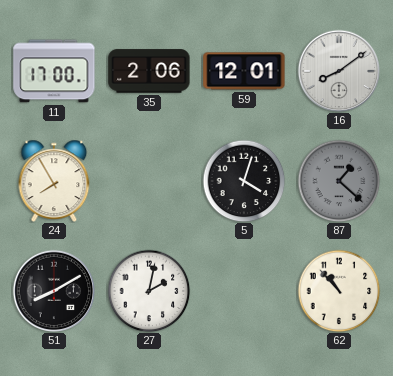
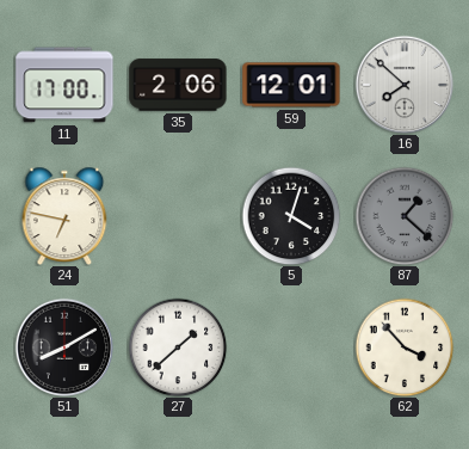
16: 8:09 -> 7:52 (405, 85)
24: 7:55 -> 6:47 (64, 216)
27: 2:02 -> 1:38 (178, 347)
62: 10:53 -> 3:53 (405, 347)
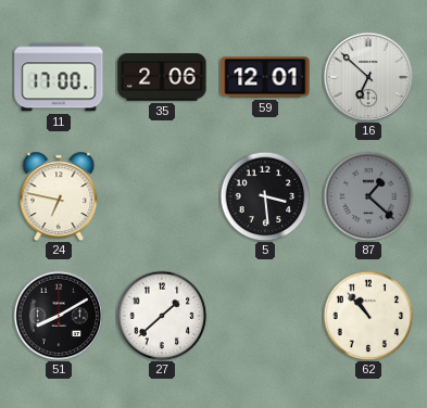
16: 7:52 -> 6:52 (368, 77)
5: 4:03 -> 3:29 (265, 196)
62: 3:53 -> 10:53 (368, 316)
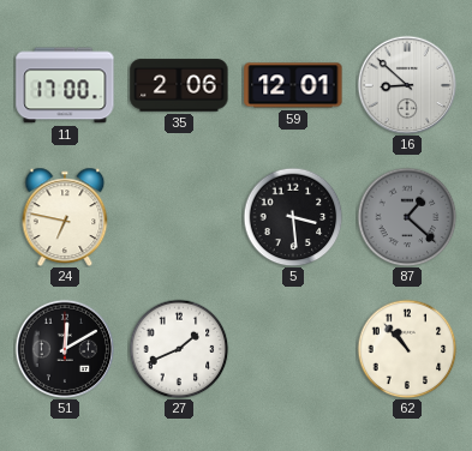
16: 6:52 -> 8:52 (407, 85)
51: 8:10 -> 12:10 (65, 349)
27: 1:38 -> 1:41 (179, 349)
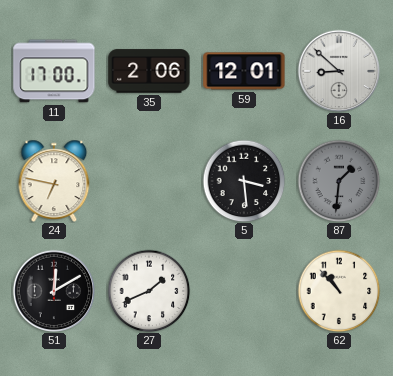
87: 1:22 -> 1:31 (339, 181)
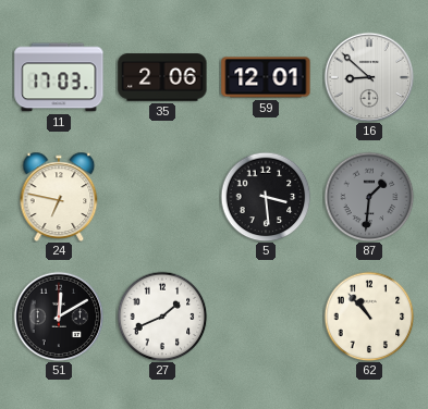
11: 17:00 -> 17:03 (59, 77)
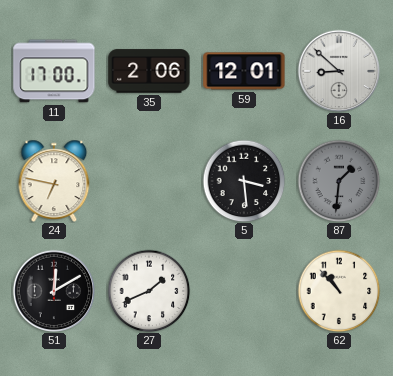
11: 17:03 -> 17:00 (54, 71)
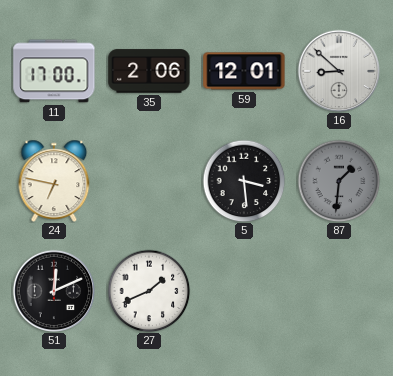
51: 12:10 -> 12:11 (54, 291)
62: 10:53 -> none (339, 291)
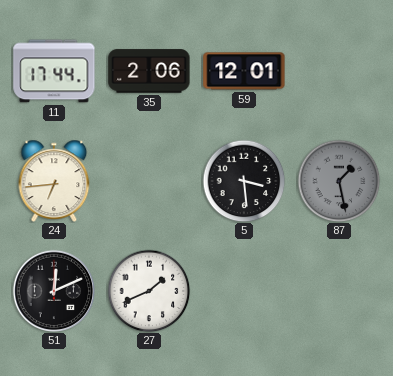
11: 17:00 -> 17:44 (54, 71)
16: 8:52 -> none (339, 71)
24: 6:47 -> 6:44 (54, 181)
87: 1:31 -> 1:28 (339, 181)
